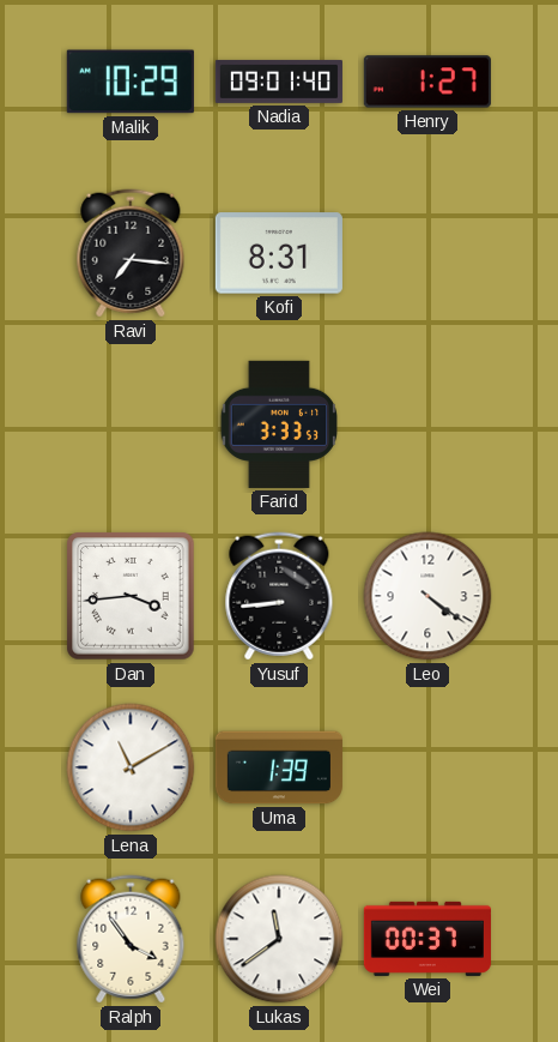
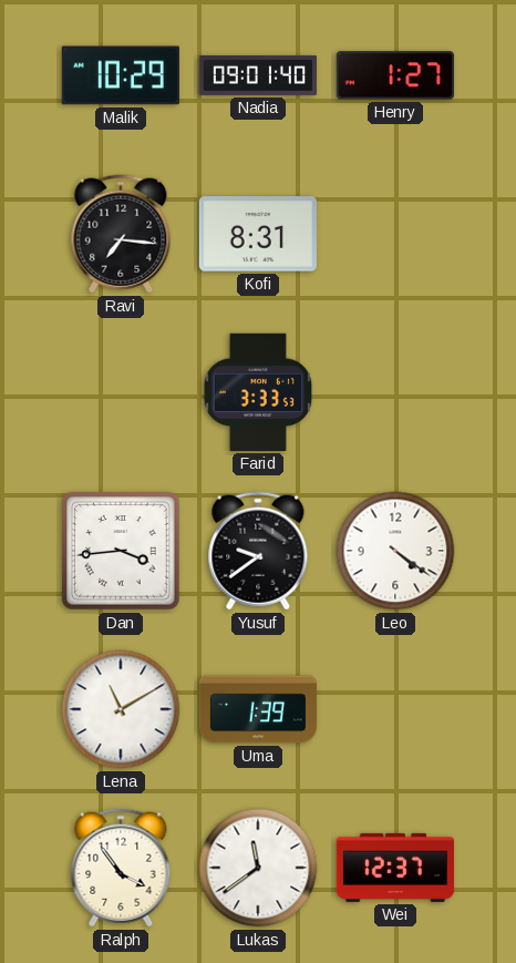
Yusuf: 8:44 -> 9:39 (258, 551)
Wei: 00:37 -> 12:37 (395, 868)
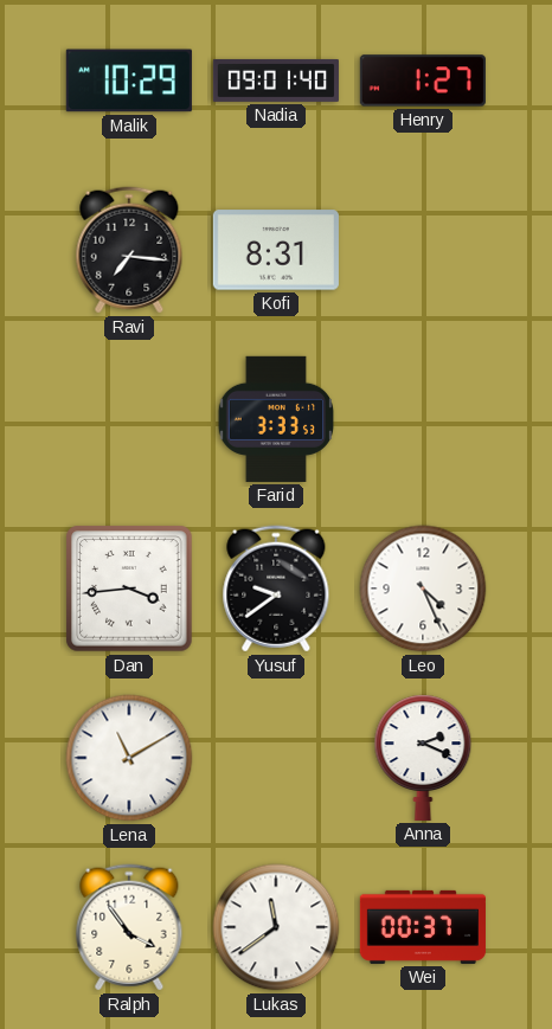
Leo: 4:21 -> 4:26 (423, 589)
Uma: 1:39 -> none (258, 709)
Anna: none -> 2:19 (423, 758)
Wei: 12:37 -> 00:37 (423, 927)
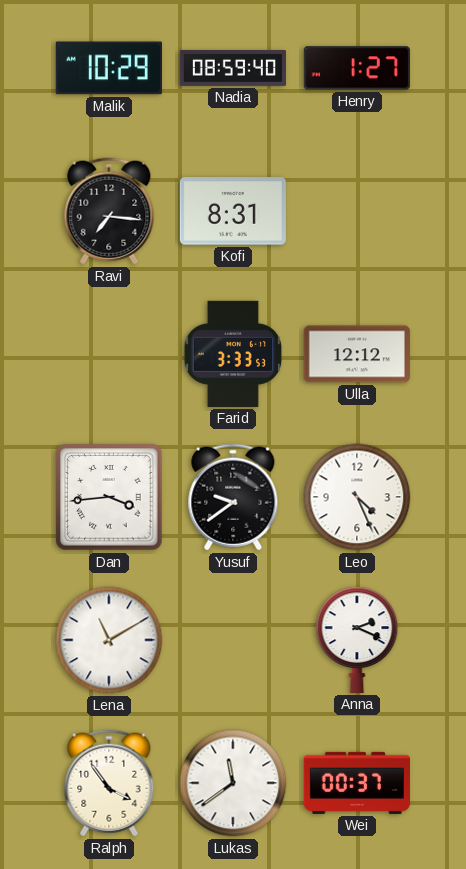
Nadia: 09:01 -> 08:59 (233, 68)
Ulla: none -> 12:12 (357, 354)
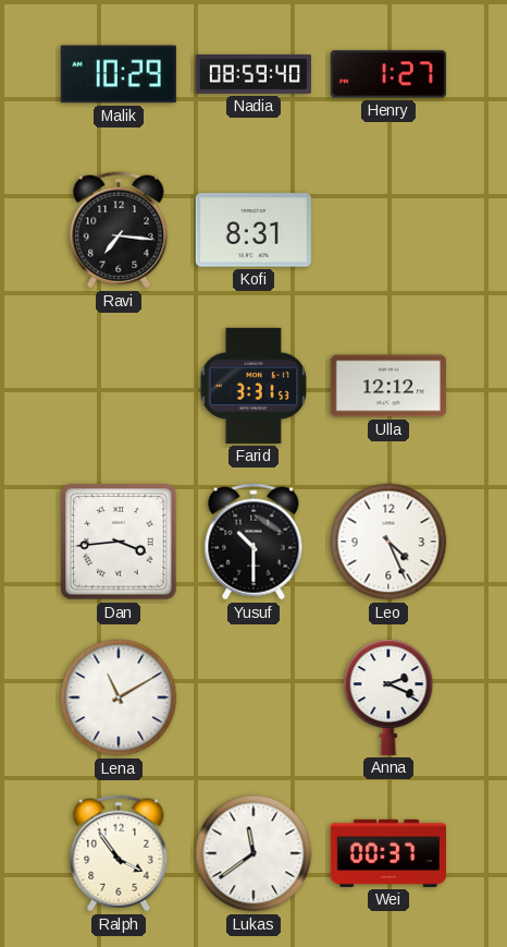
Farid: 3:33 -> 3:31 (253, 386)
Yusuf: 9:39 -> 10:30 (253, 542)
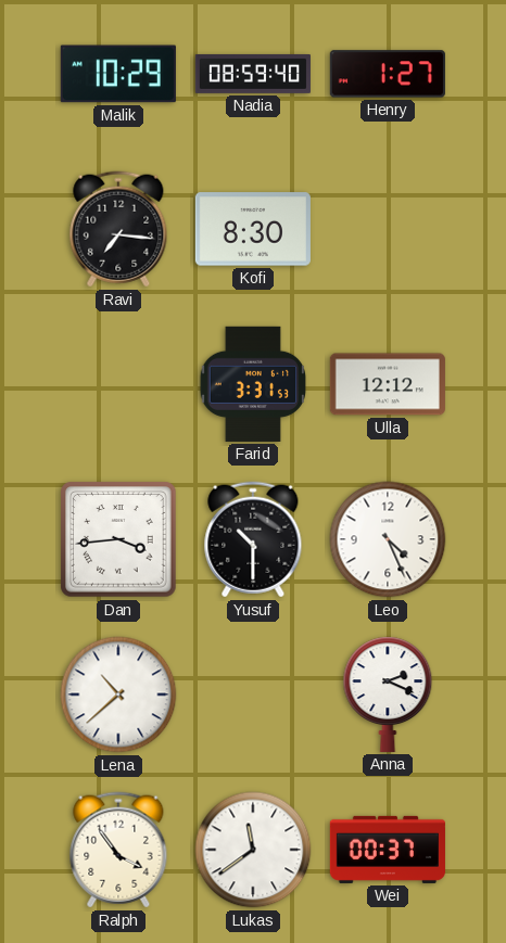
Kofi: 8:31 -> 8:30 (253, 229)
Lena: 11:10 -> 10:38 (118, 694)
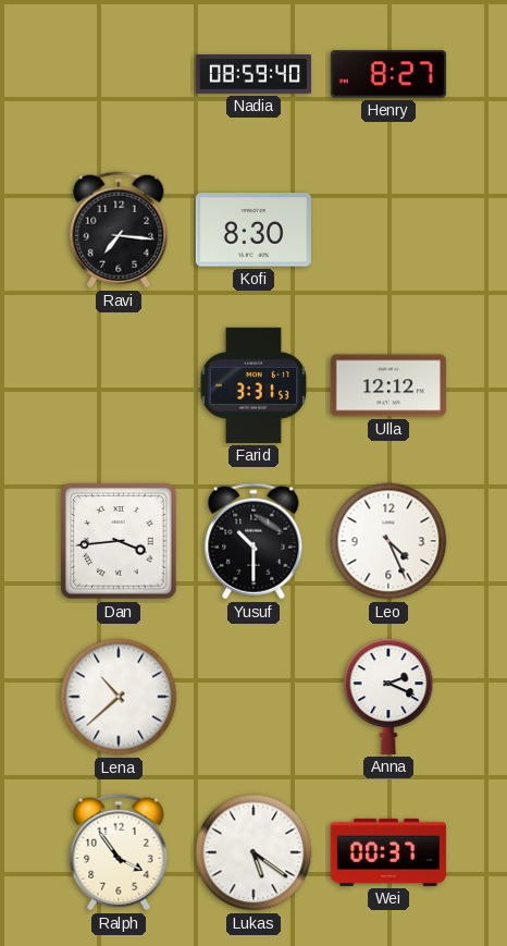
Malik: 10:29 -> none (118, 74)
Henry: 1:27 -> 8:27 (388, 74)
Lukas: 11:39 -> 5:21 (253, 852)
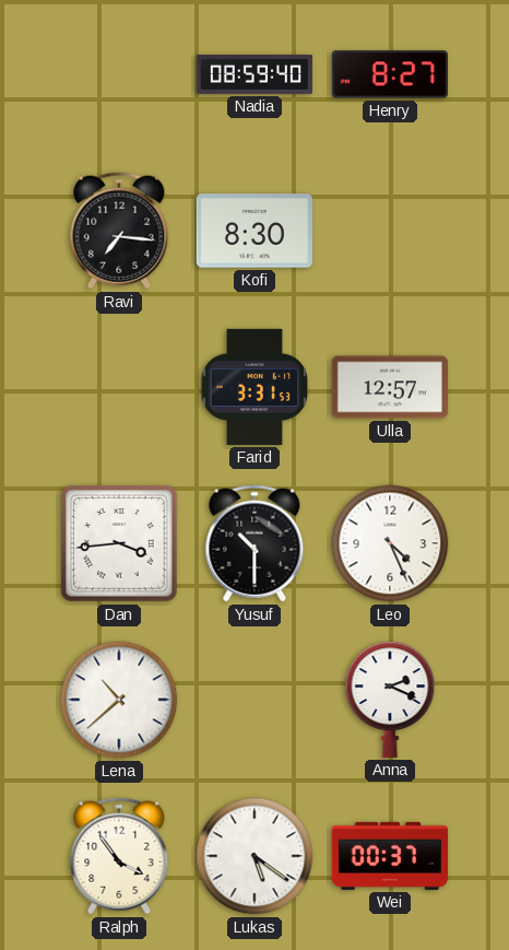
Ulla: 12:12 -> 12:57 (390, 387)
